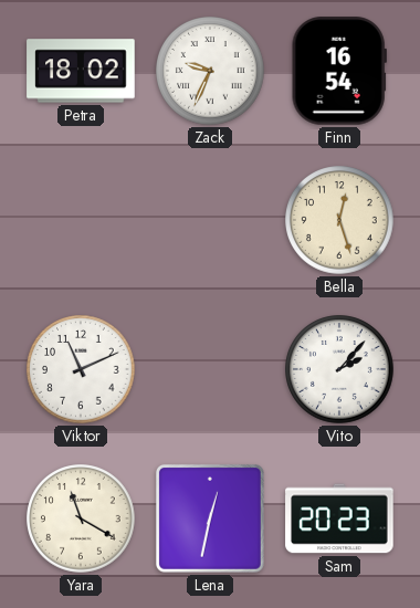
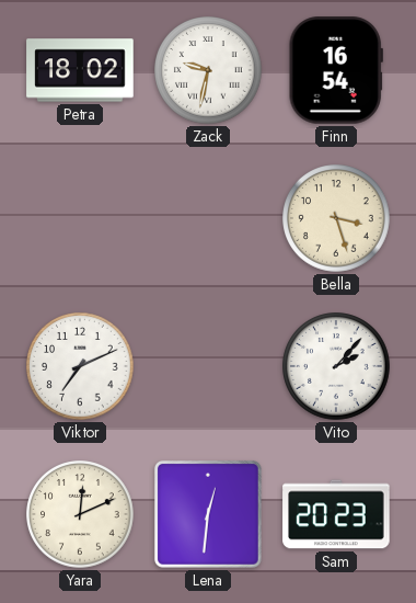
Zack: 9:34 -> 9:32 (208, 70)
Bella: 12:27 -> 3:27 (336, 218)
Viktor: 11:11 -> 7:11 (80, 366)
Yara: 11:20 -> 12:11 (80, 514)
Lena: 12:32 -> 12:31 (208, 514)
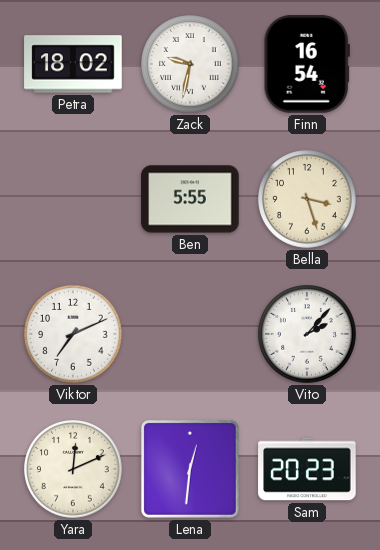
Ben: none -> 5:55 (190, 199)
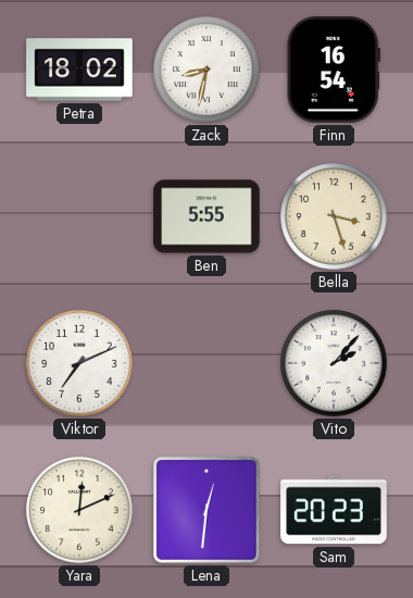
Zack: 9:32 -> 8:32 (206, 70)
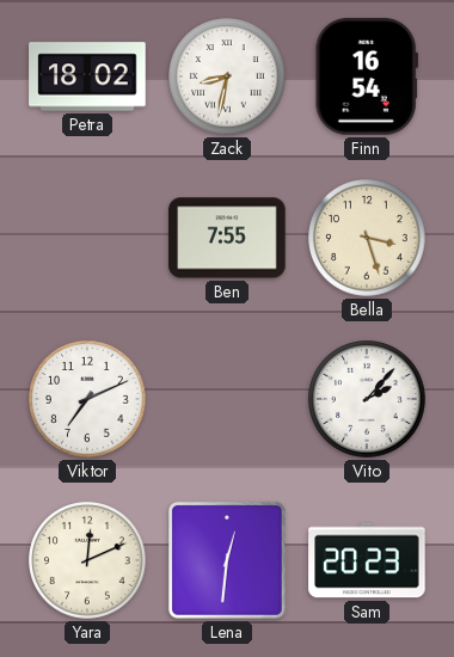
Ben: 5:55 -> 7:55 (227, 238)
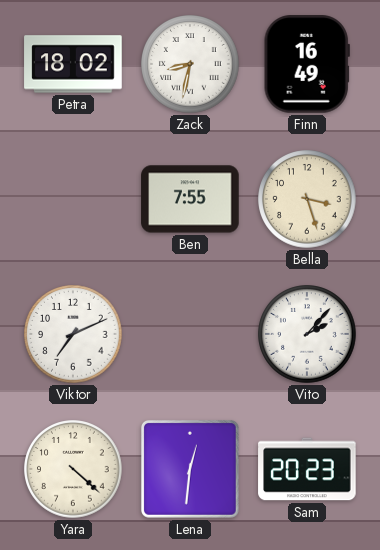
Finn: 16:54 -> 16:49 (307, 64)
Yara: 12:11 -> 4:22 (73, 469)
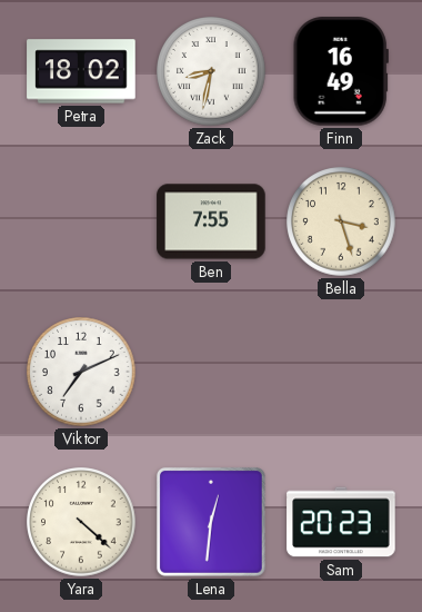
Vito: 2:07 -> none (307, 334)
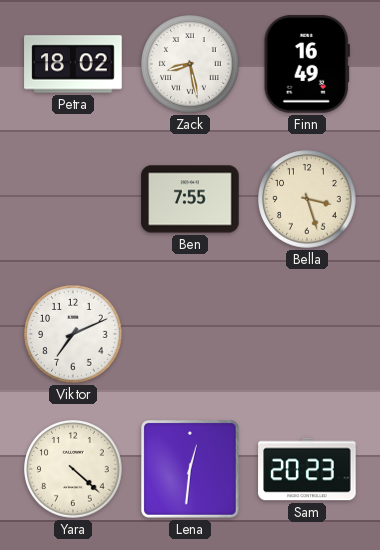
Zack: 8:32 -> 8:28 (190, 64)
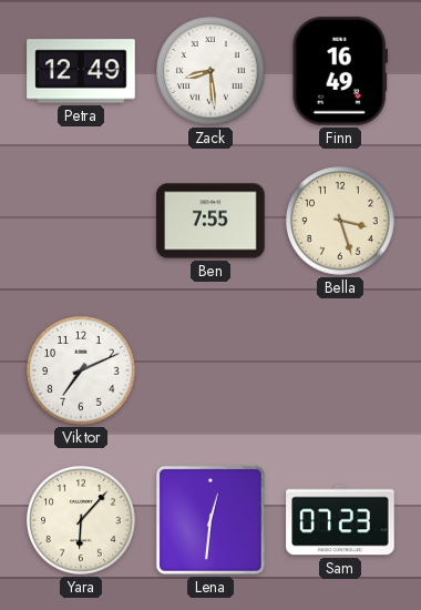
Petra: 18:02 -> 12:49 (81, 71)
Zack: 8:28 -> 8:29 (210, 71)
Yara: 4:22 -> 6:07 (81, 520)
Sam: 20:23 -> 07:23 (340, 520)
